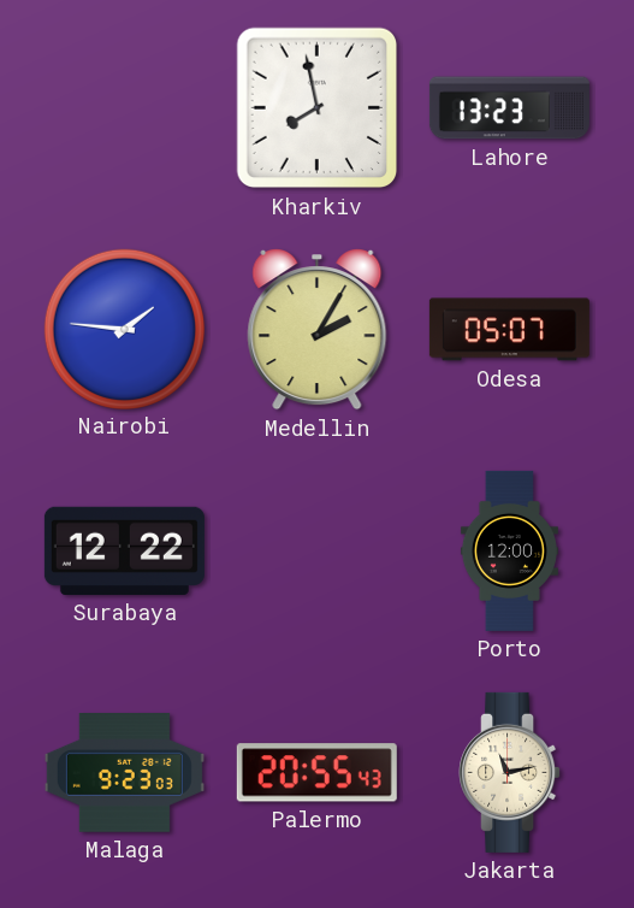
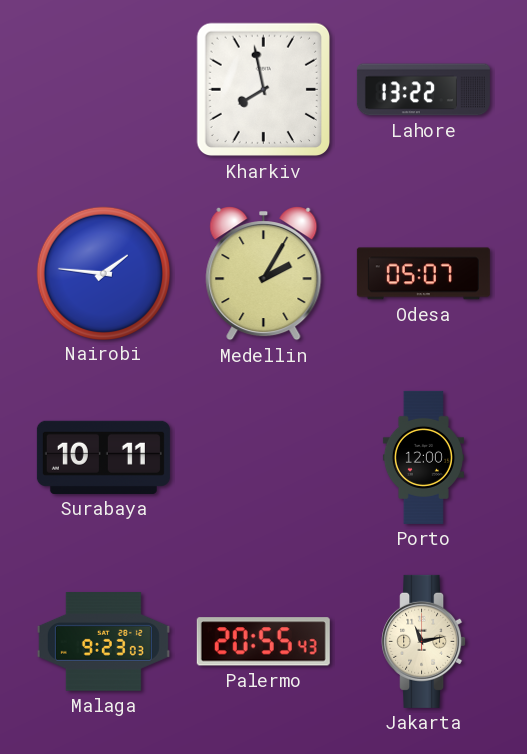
Lahore: 13:23 -> 13:22 (423, 90)
Surabaya: 12:22 -> 10:11 (103, 457)
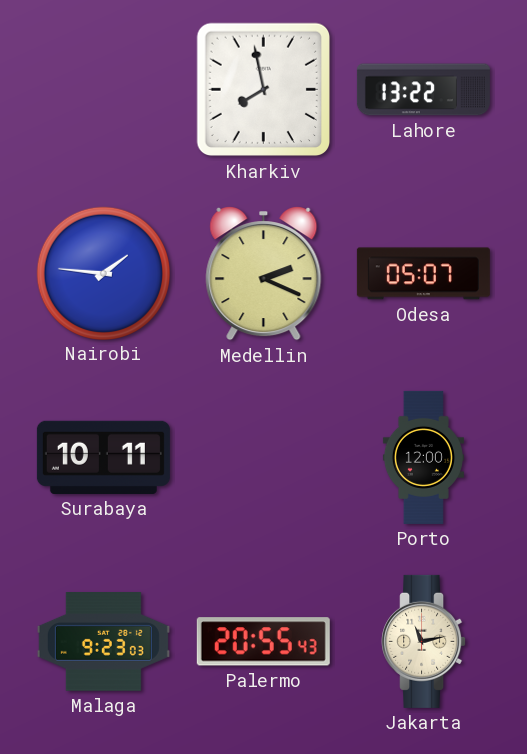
Medellin: 2:05 -> 2:19 (264, 274)
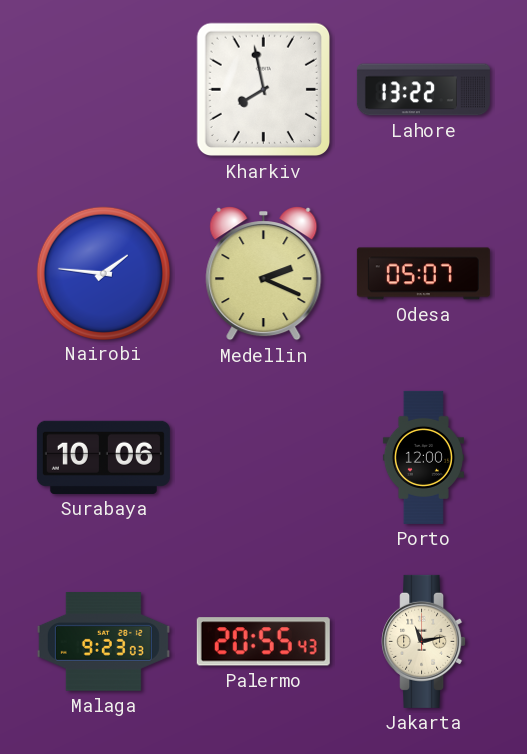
Surabaya: 10:11 -> 10:06 (103, 457)
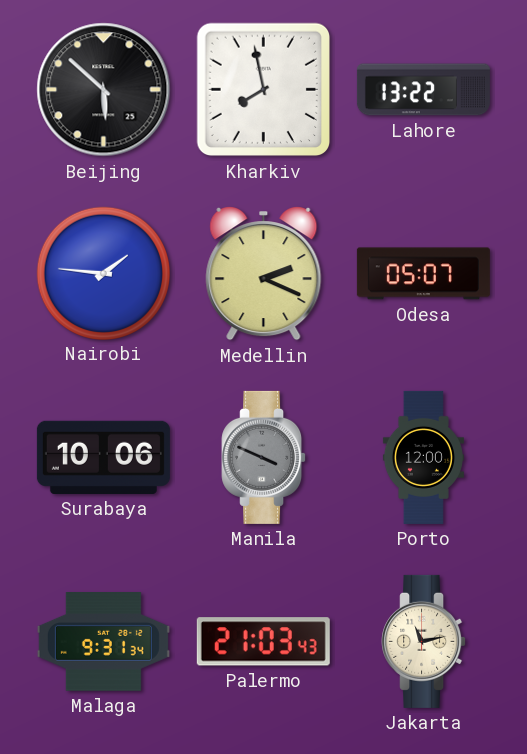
Beijing: none -> 5:52 (104, 90)
Manila: none -> 3:49 (264, 457)
Malaga: 9:23 -> 9:31 (103, 642)
Palermo: 20:55 -> 21:03 (263, 642)
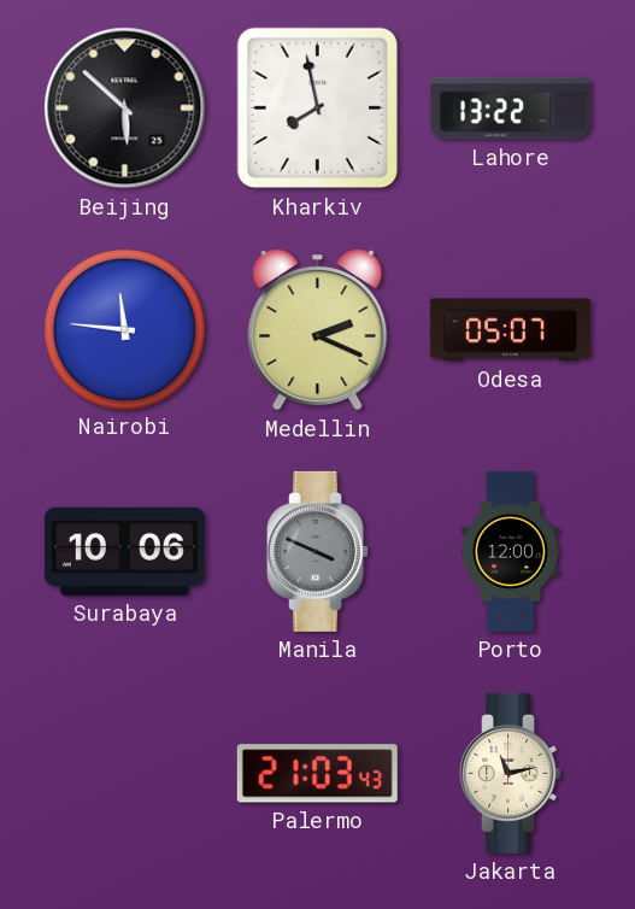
Nairobi: 1:46 -> 11:46 (124, 329)
Malaga: 9:31 -> none (103, 642)
